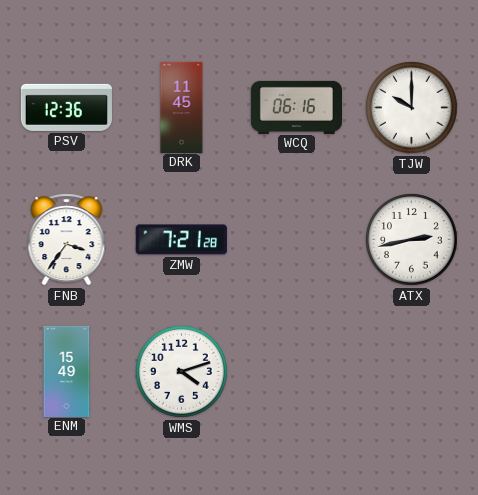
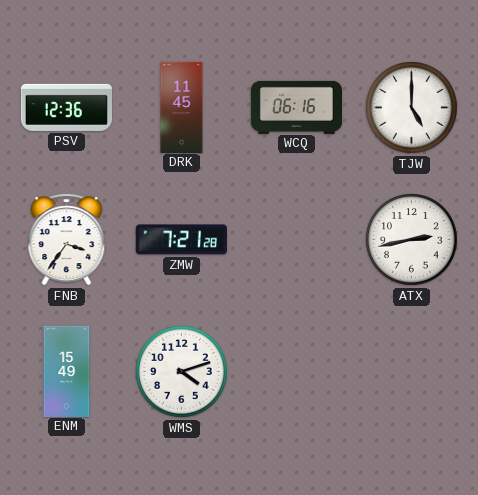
TJW: 10:00 -> 5:00 (412, 108)
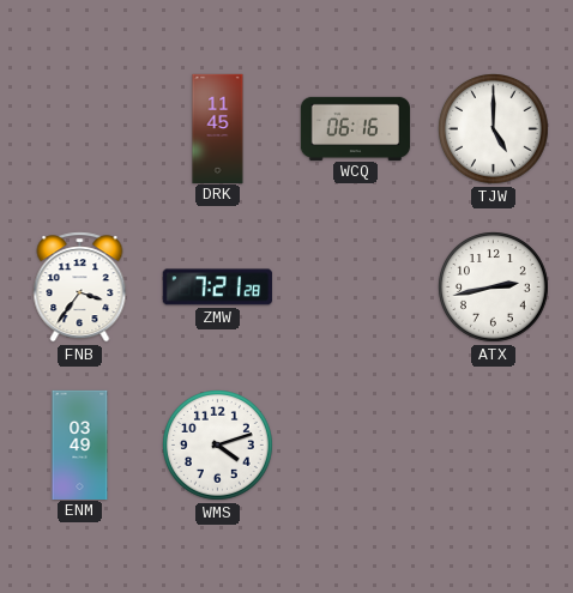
PSV: 12:36 -> none (66, 107)
ENM: 15:49 -> 03:49 (80, 444)
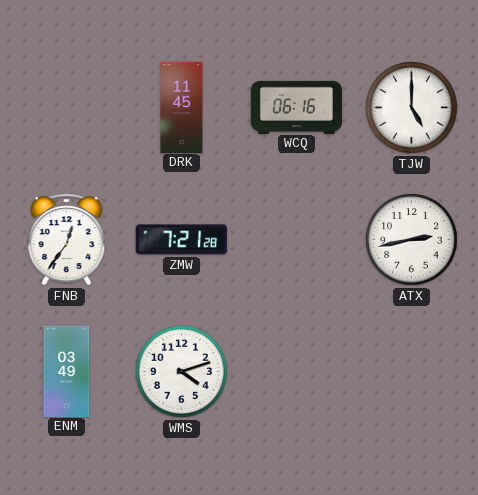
FNB: 3:36 -> 12:36 (67, 240)
